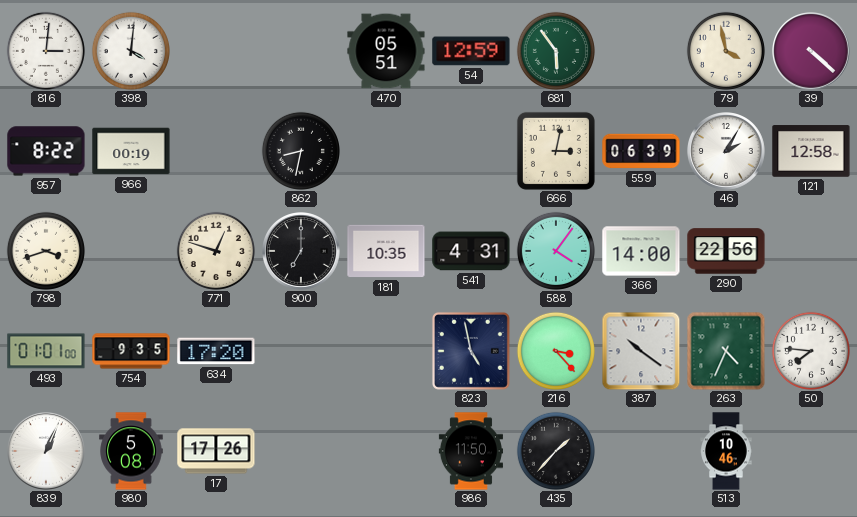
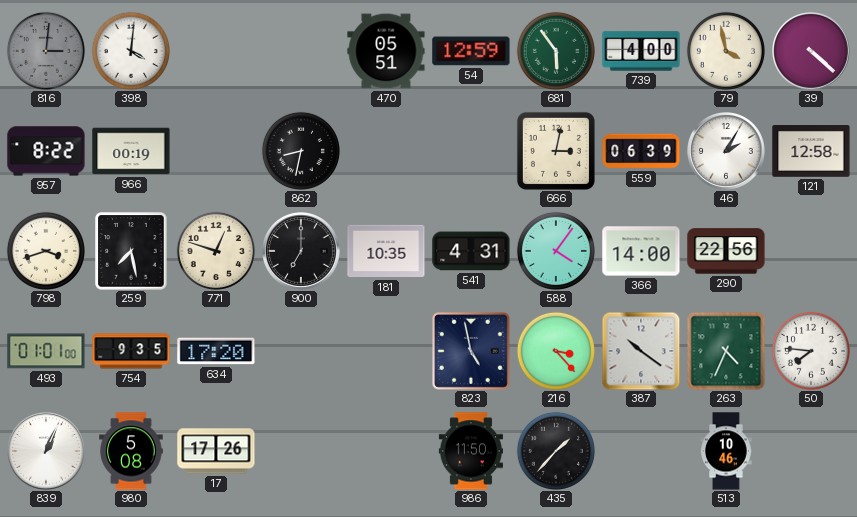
816 dial: white -> grey (46, 51)
739: none -> 4:00 (641, 51)
259: none -> 7:28 (131, 251)
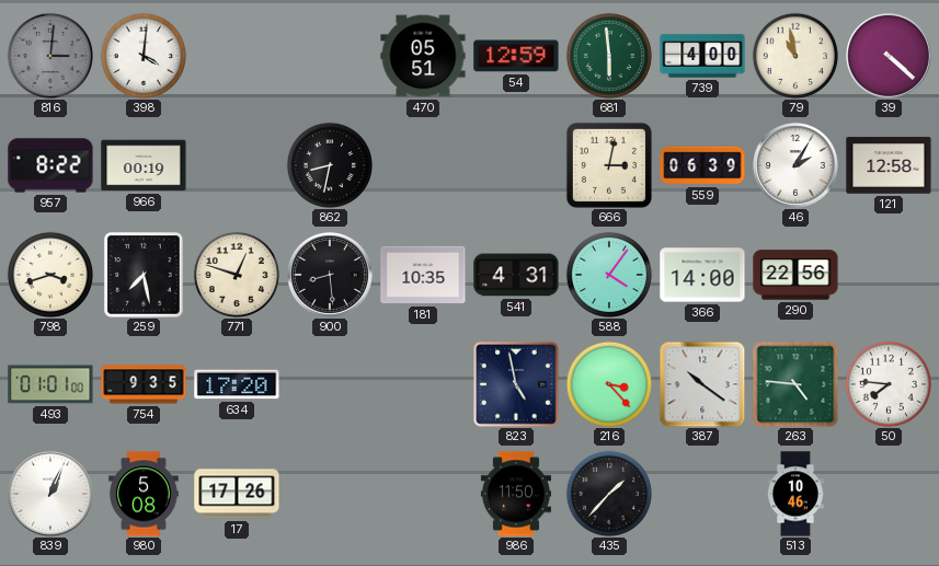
681: 5:54 -> 5:59 (609, 56)
79: 3:58 -> 10:58 (795, 56)
900: 7:00 -> 8:29 (331, 276)
263: 4:34 -> 4:46 (795, 384)
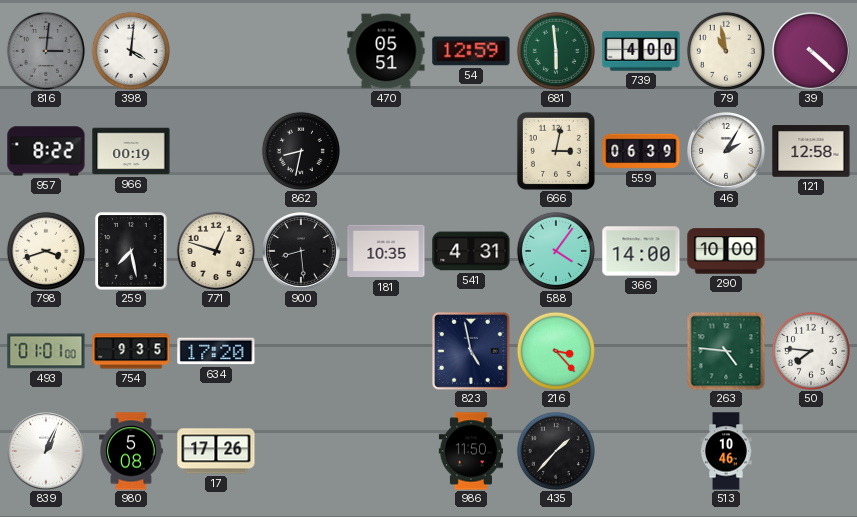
290: 22:56 -> 10:00 (726, 251)
387: 10:21 -> none (702, 384)
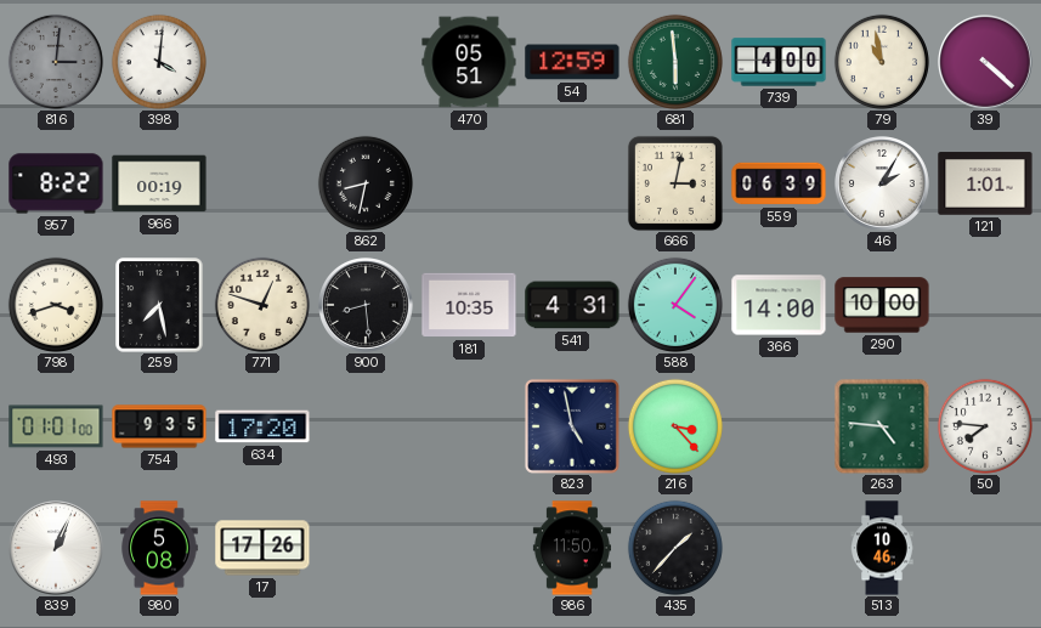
121: 12:58 -> 1:01 (985, 183)
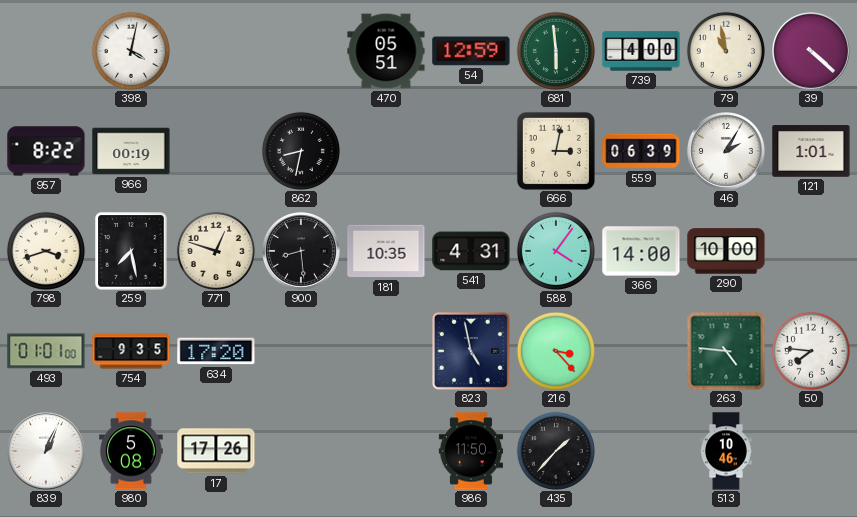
816: 3:01 -> none (56, 62)
398: 4:01 -> 4:02 (131, 51)
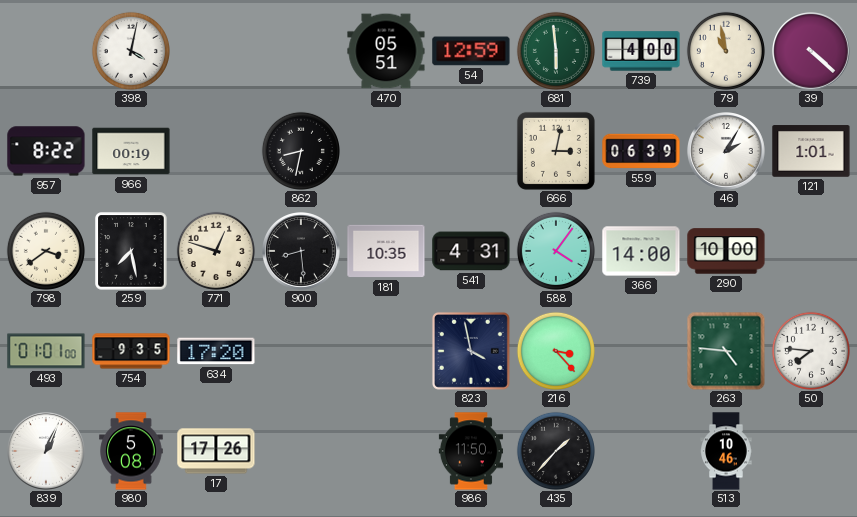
798: 3:42 -> 3:39 (46, 251)
823: 4:58 -> 3:58 (471, 351)
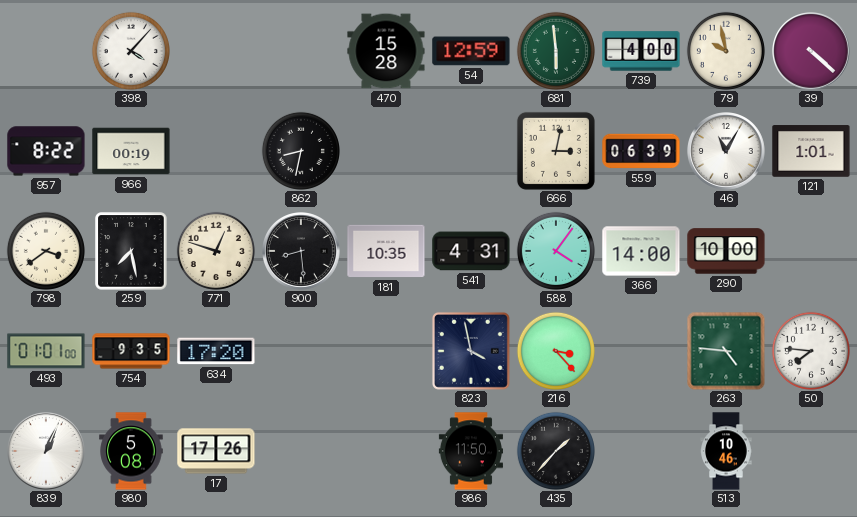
398: 4:02 -> 4:07 (131, 51)
470: 05:51 -> 15:28 (386, 51)
79: 10:58 -> 9:58 (726, 51)
46: 2:05 -> 11:05 (727, 152)
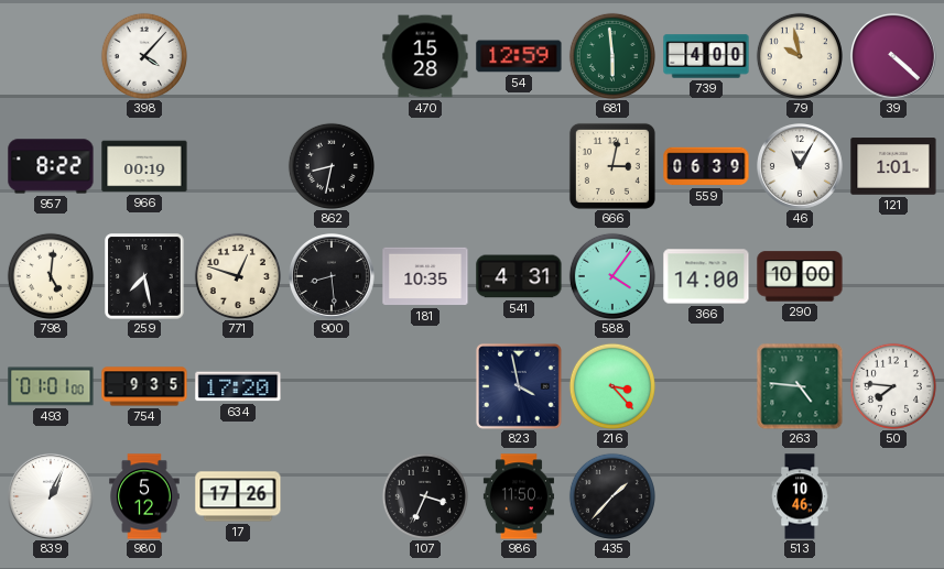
798: 3:39 -> 5:01 (51, 276)
980: 5:08 -> 5:12 (144, 496)
107: none -> 3:34 (425, 496)
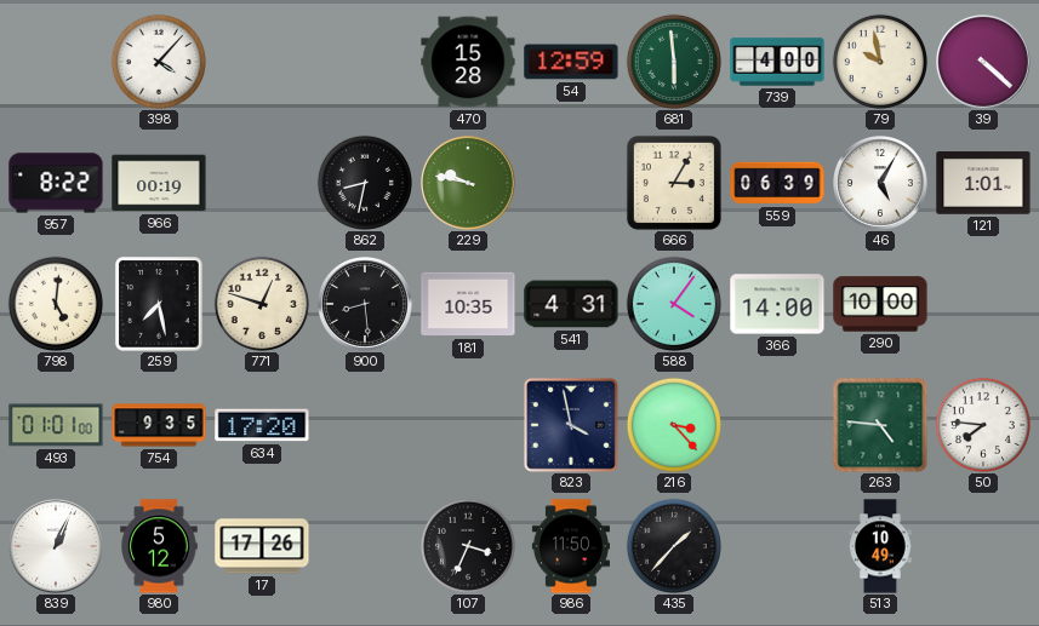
229: none -> 9:47 (469, 184)
666: 3:02 -> 3:05 (674, 183)
46: 11:05 -> 5:05 (881, 184)
513: 10:46 -> 10:49 (880, 546)
